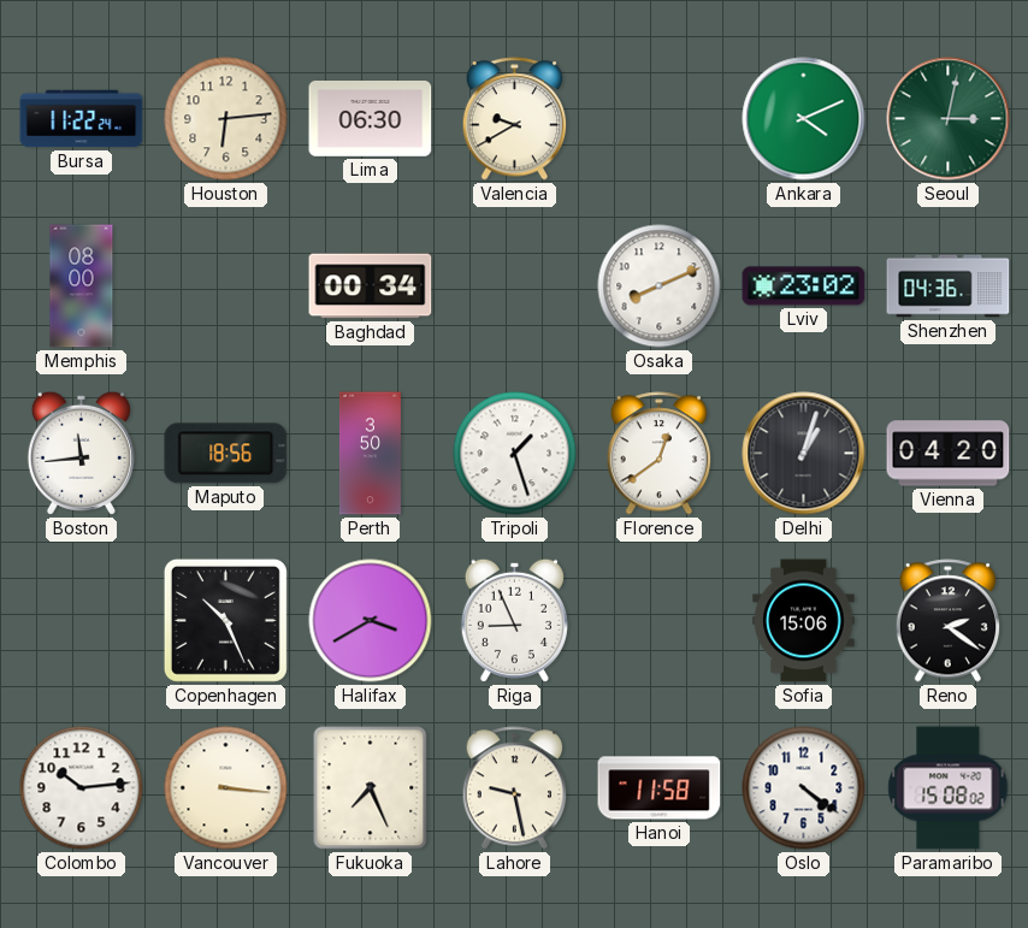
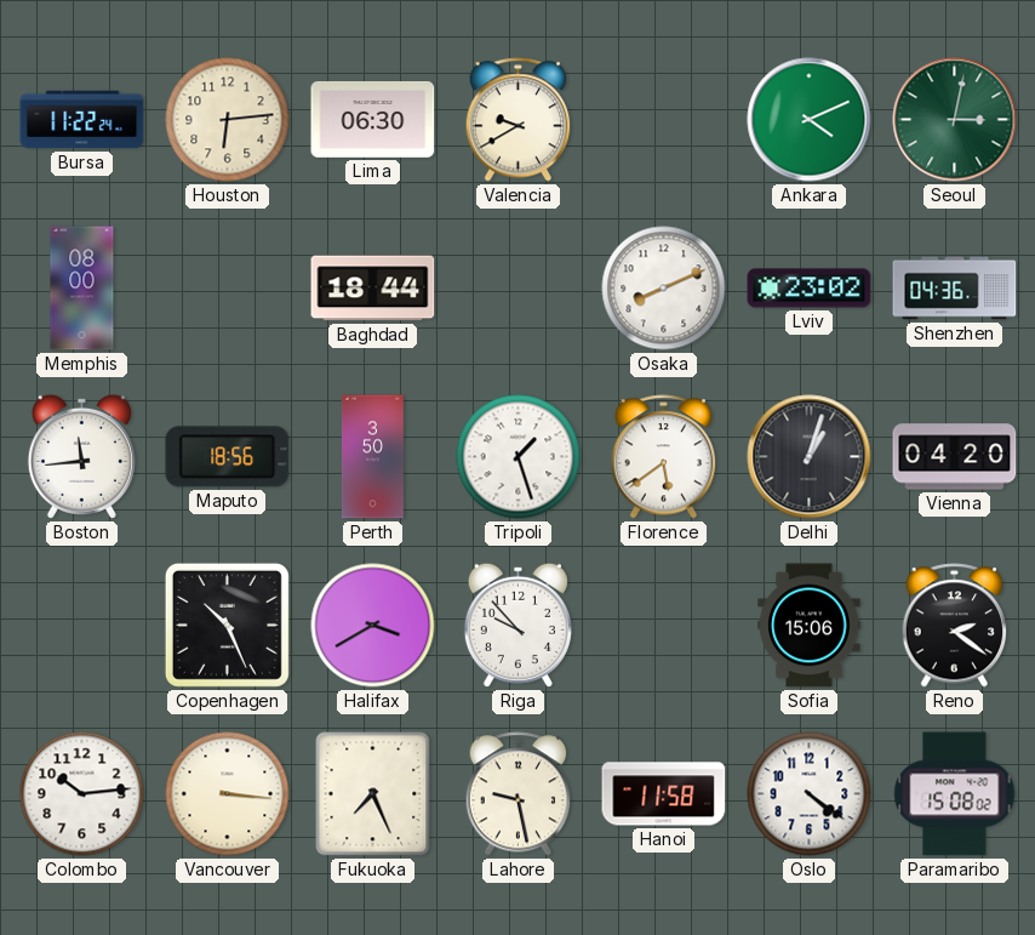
Baghdad: 00:34 -> 18:44 (373, 289)
Florence: 12:39 -> 5:39 (664, 457)
Riga: 8:56 -> 9:53 (517, 625)
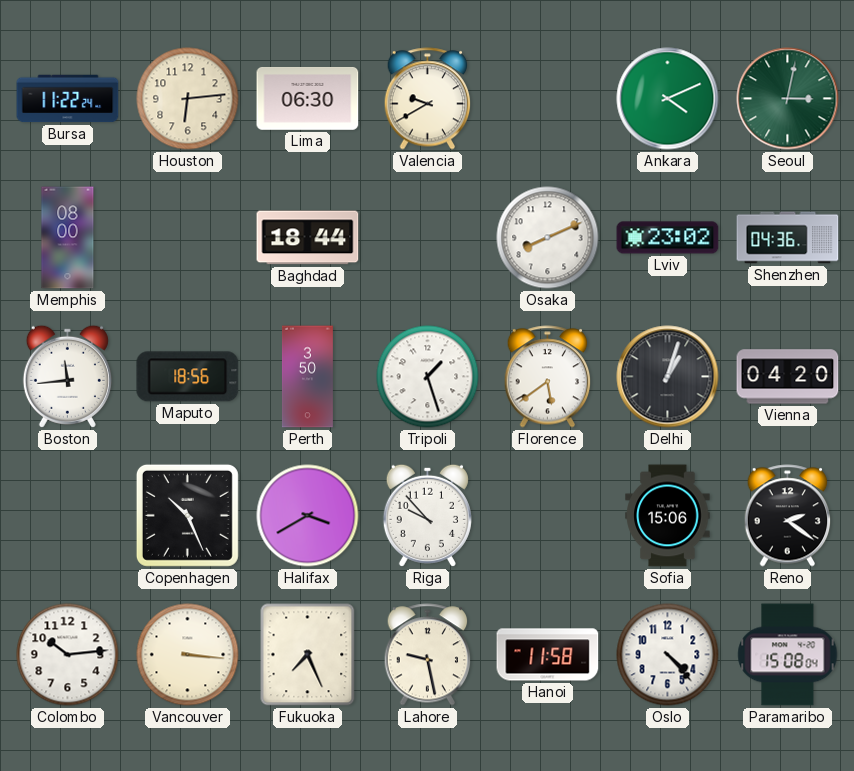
Oslo: 4:21 -> 4:23 (668, 655)
Paramaribo: 15:08:02 -> 15:08:04 (788, 655)
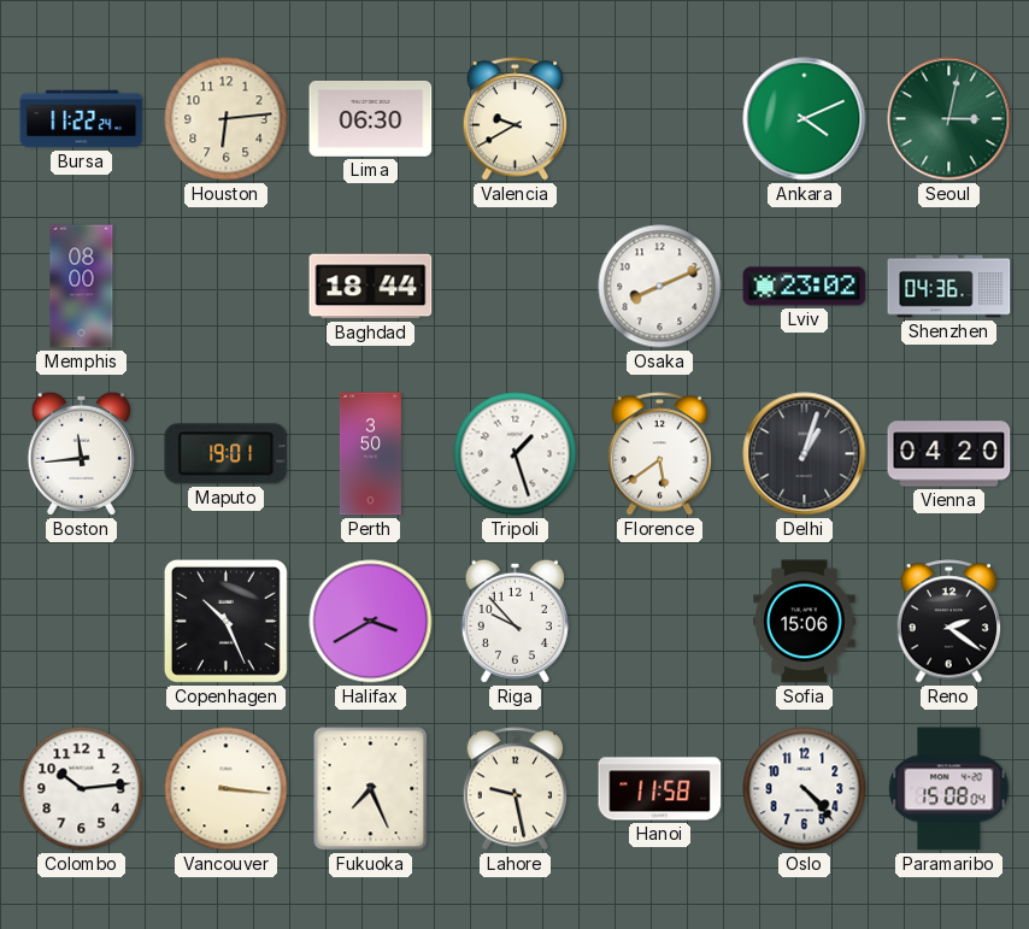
Maputo: 18:56 -> 19:01 (227, 454)
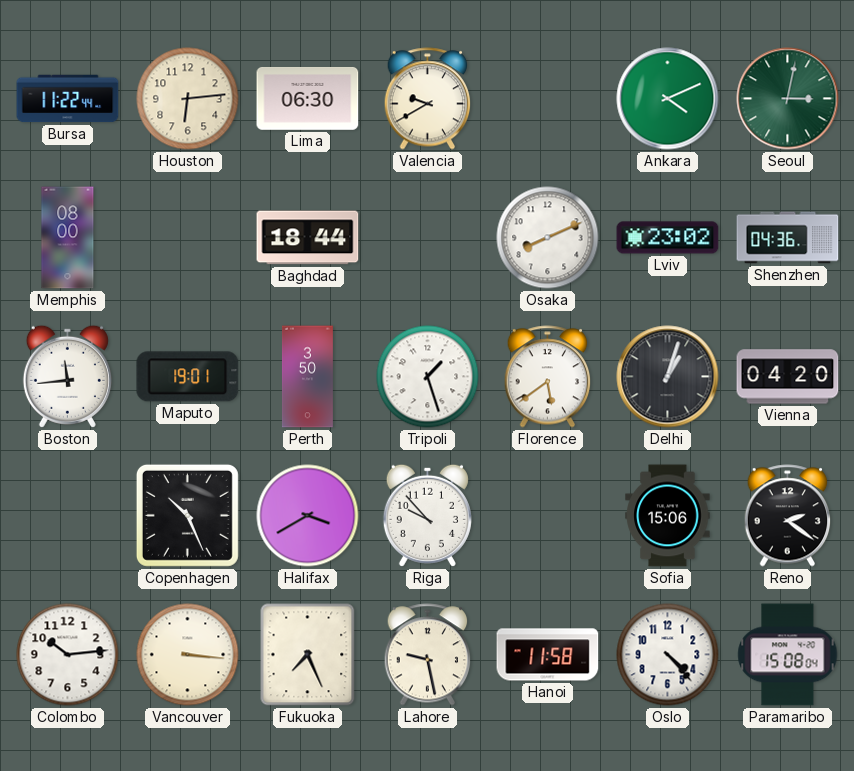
Bursa: 11:22:24 -> 11:22:44 (68, 99)
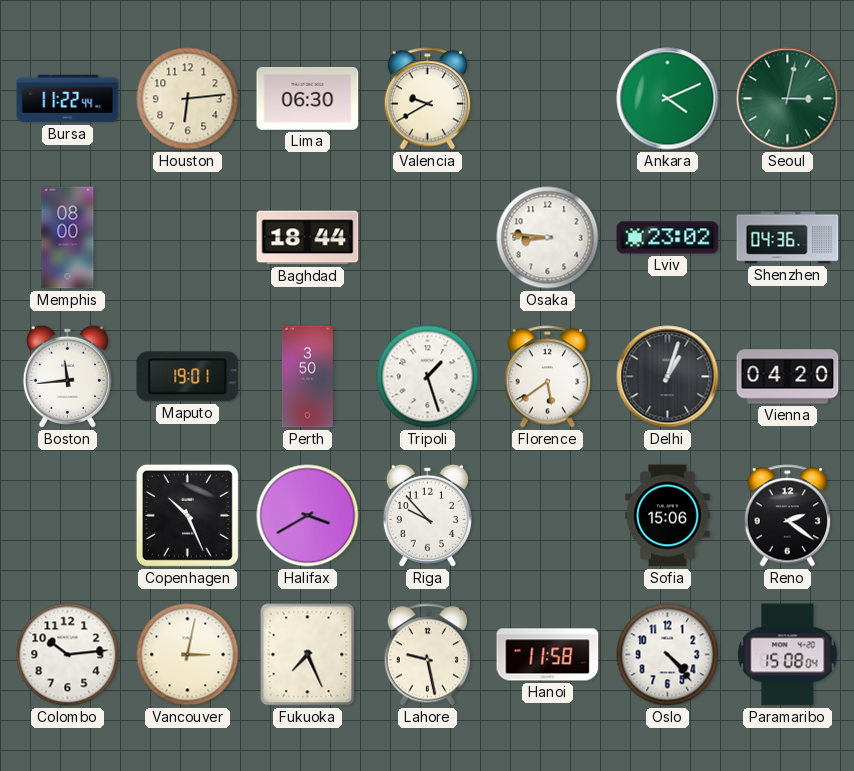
Osaka: 8:11 -> 8:46 (548, 238)
Vancouver: 3:16 -> 3:02 (188, 655)
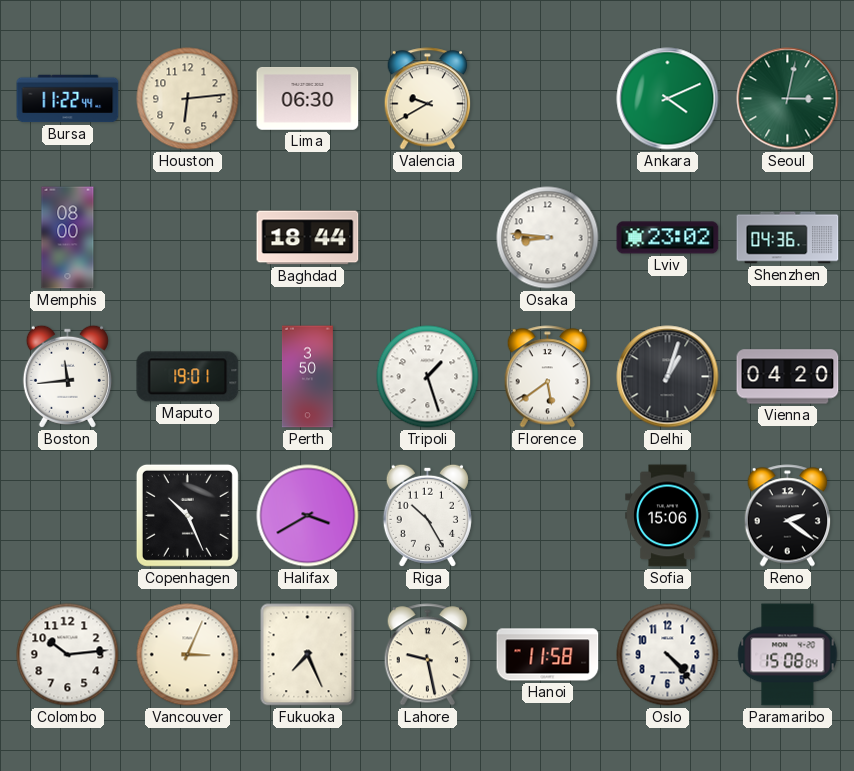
Riga: 9:53 -> 10:25 (427, 515)
Vancouver: 3:02 -> 3:04 (188, 655)
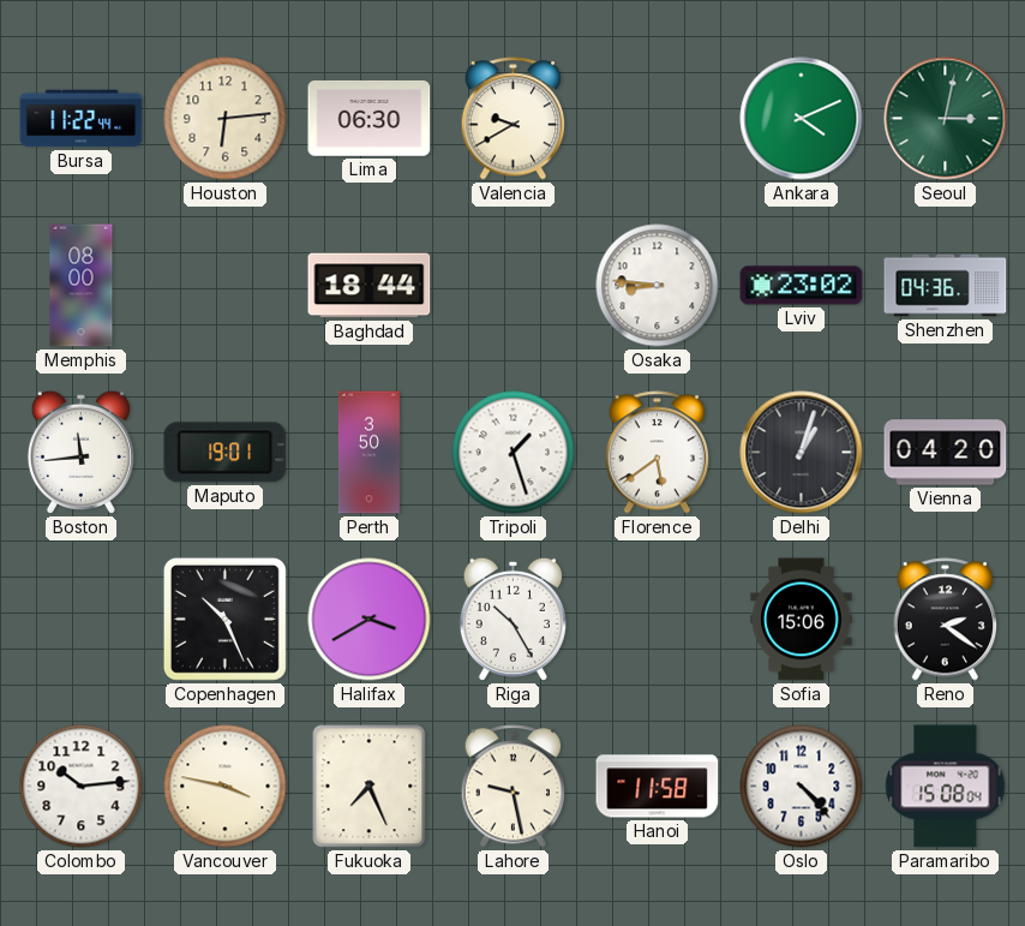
Vancouver: 3:04 -> 3:47 (226, 787)
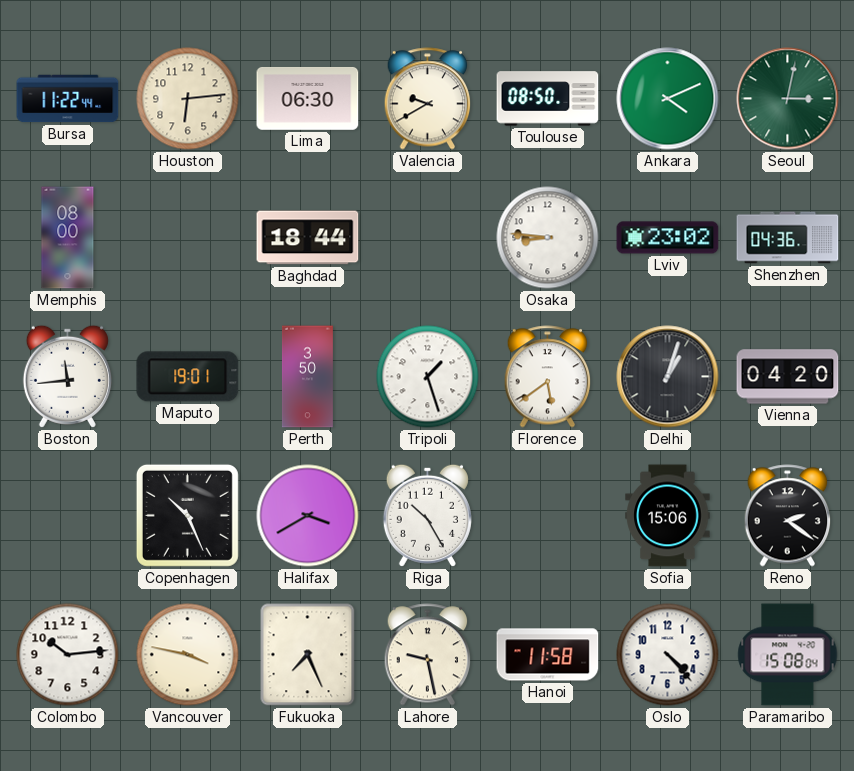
Toulouse: none -> 08:50 (548, 99)
